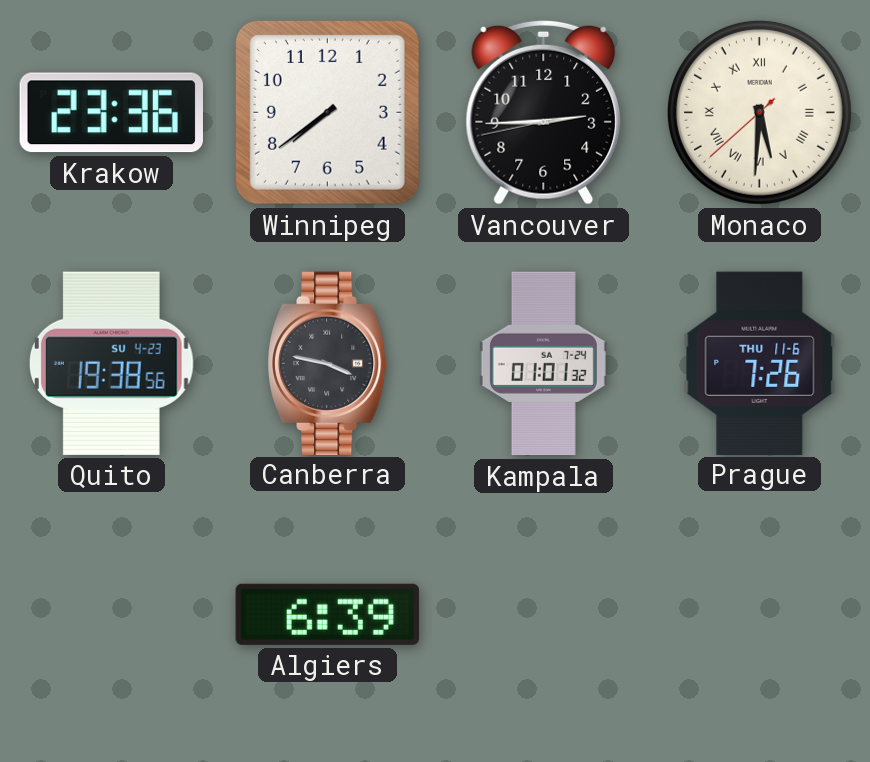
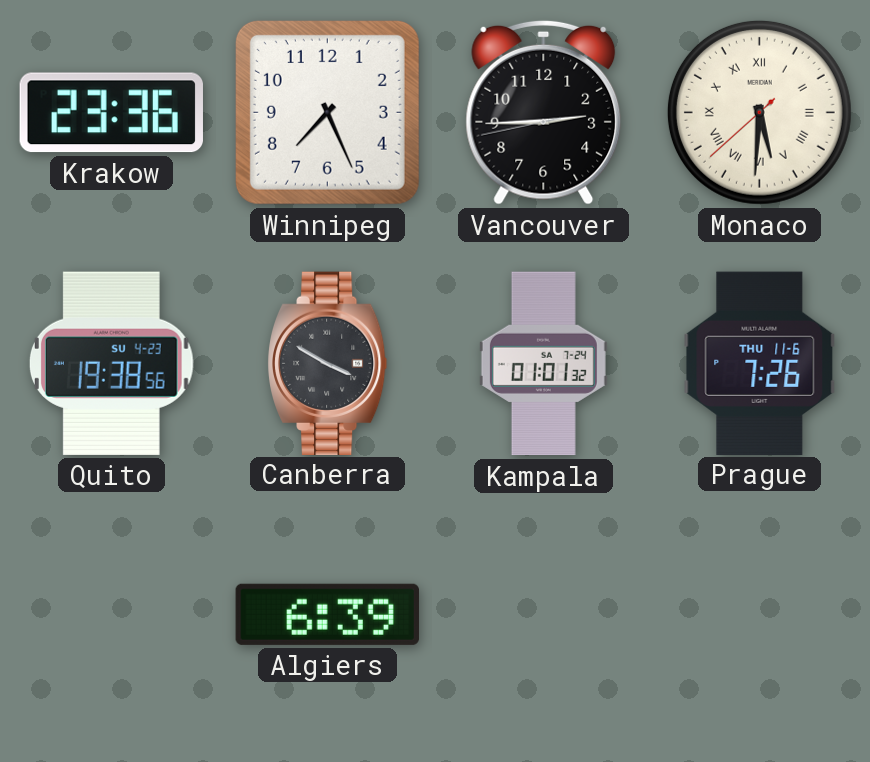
Winnipeg: 7:39 -> 7:26 (327, 112)
Canberra: 3:47 -> 3:50 (327, 363)
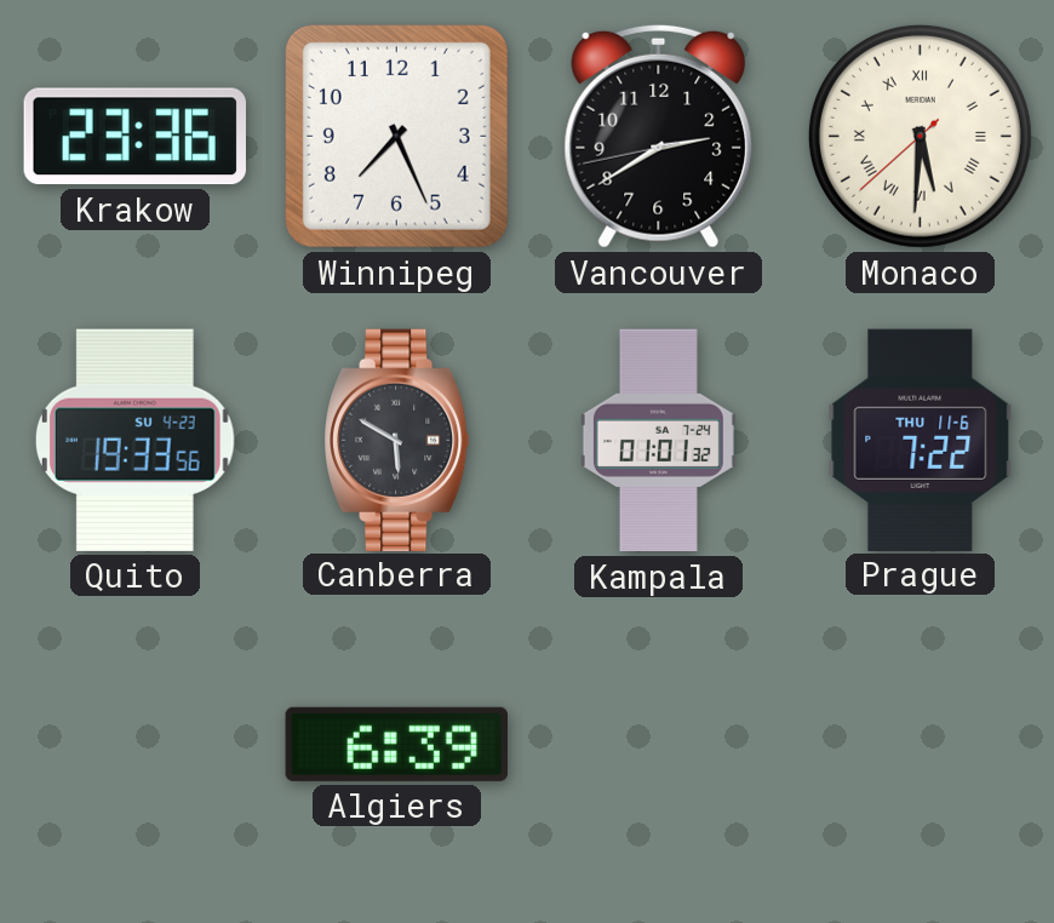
Vancouver: 2:44 -> 2:39 (659, 136)
Quito: 19:38 -> 19:33 (134, 440)
Canberra: 3:50 -> 5:50 (396, 440)
Prague: 7:26 -> 7:22 (921, 440)
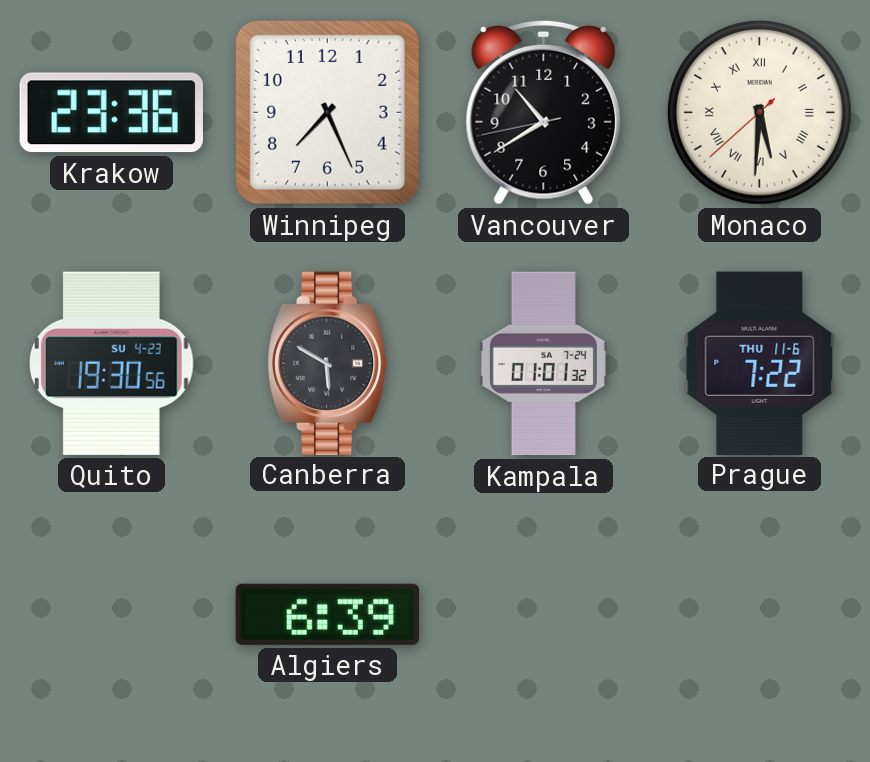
Vancouver: 2:39 -> 10:39 (544, 112)
Quito: 19:33 -> 19:30 (111, 363)
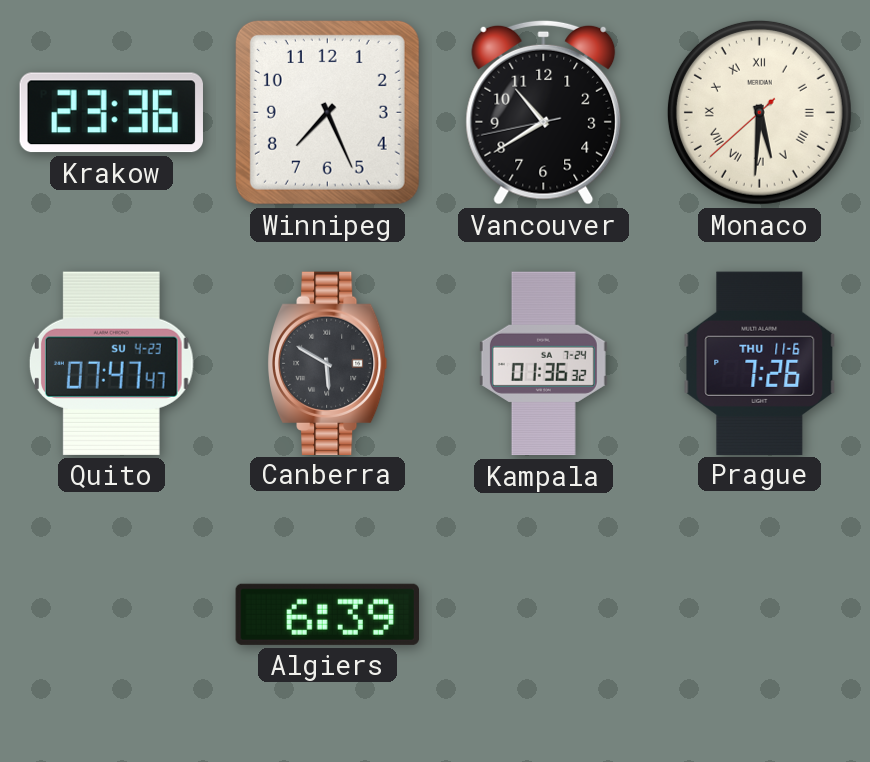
Quito: 19:30 -> 07:47 (111, 363)
Kampala: 01:01 -> 01:36 (543, 364)
Prague: 7:22 -> 7:26 (760, 363)
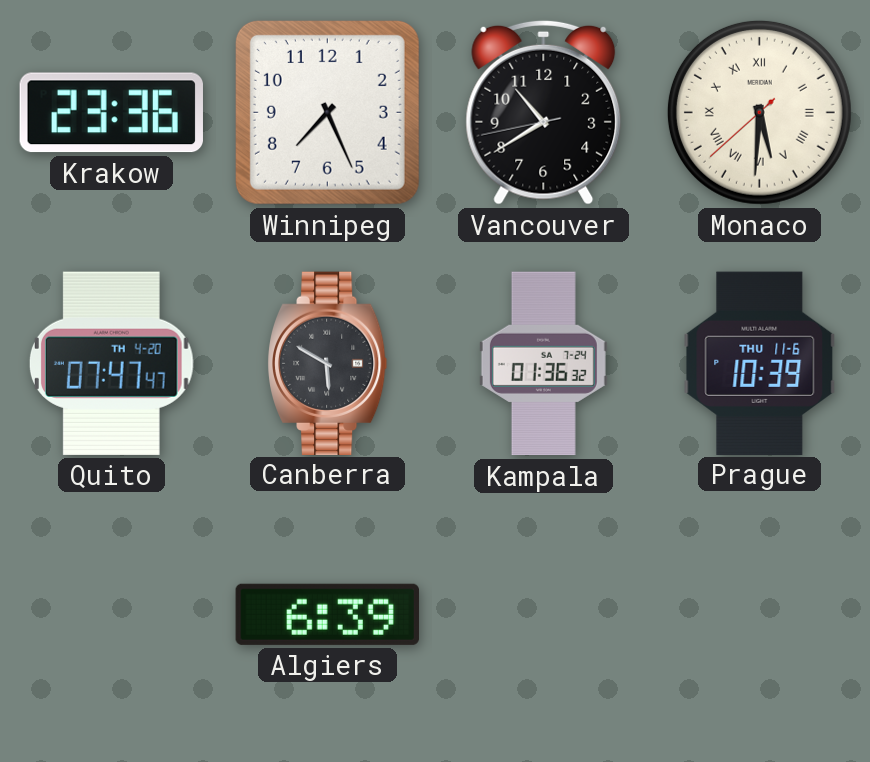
Quito date: SU 4-23 -> TH 4-20 (111, 363)
Prague: 7:26 -> 10:39 (760, 363)
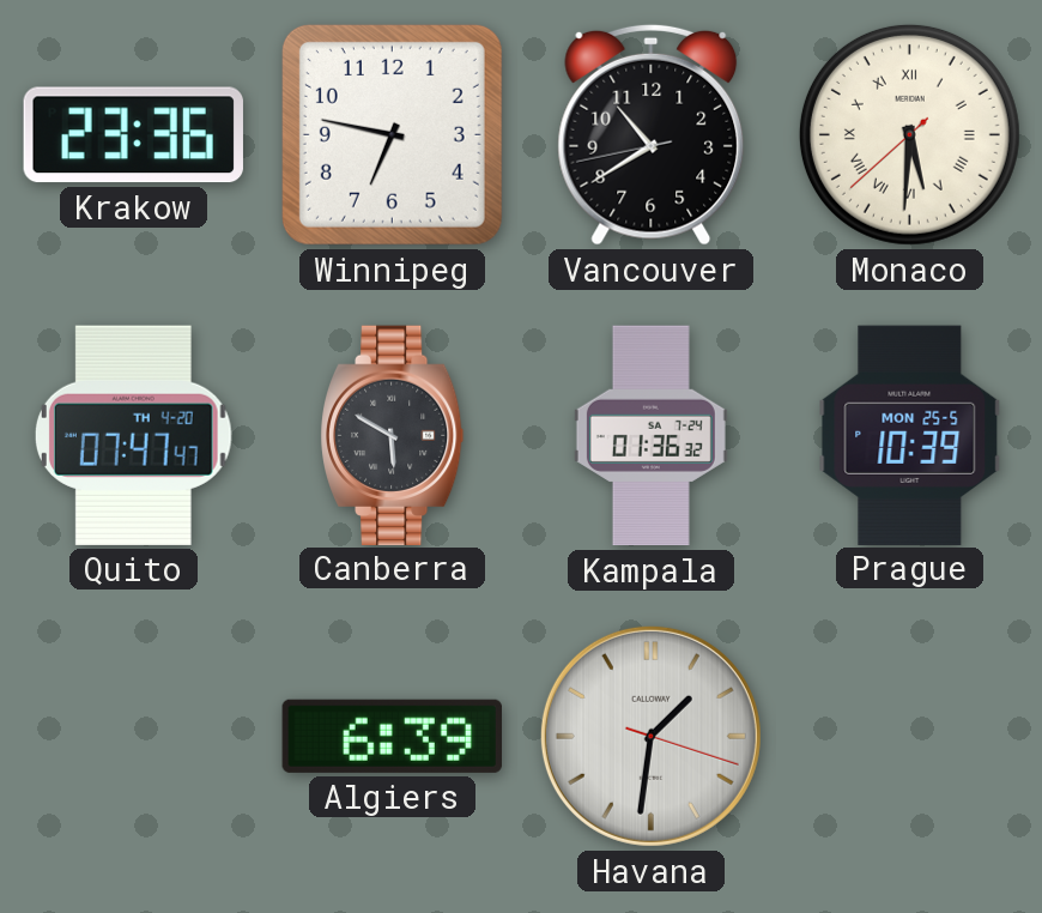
Winnipeg: 7:26 -> 6:47 (392, 134)
Prague date: THU 11-6 -> MON 25-5 (910, 435)
Havana: none -> 1:31 (650, 736)
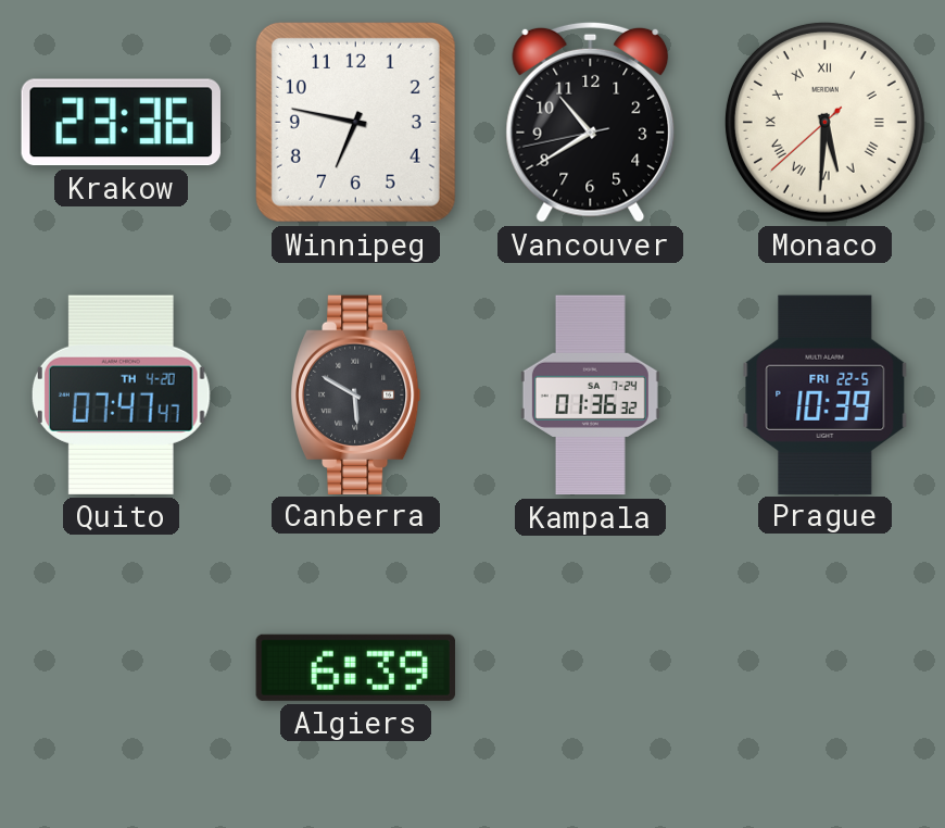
Prague date: MON 25-5 -> FRI 22-5 (826, 394)
Havana: 1:31 -> none (650, 736)
